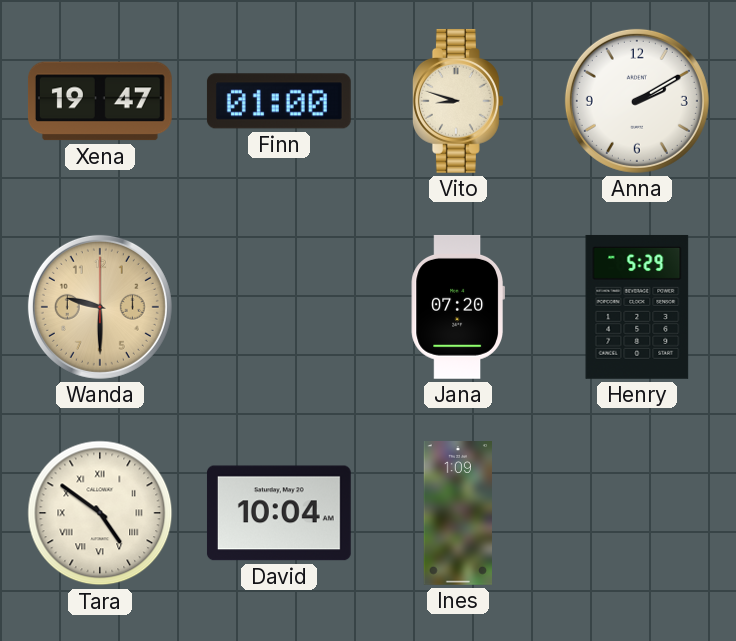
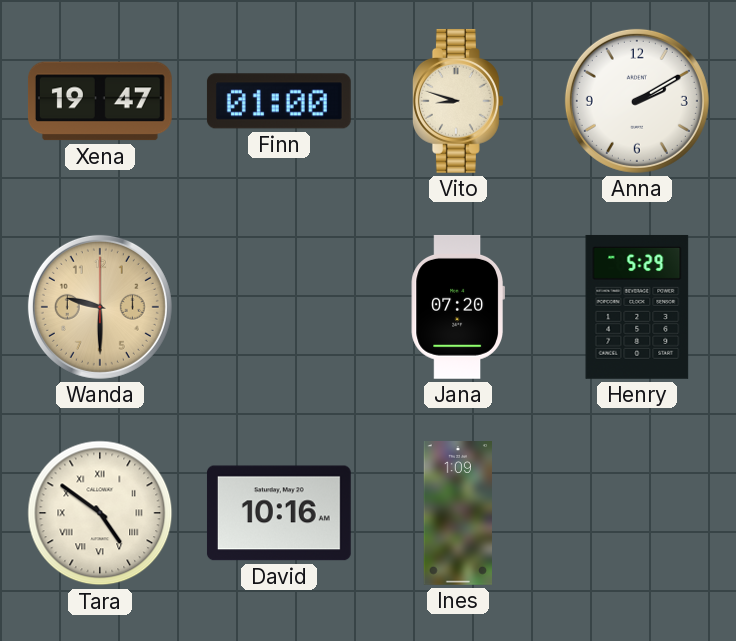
David: 10:04 -> 10:16 (279, 513)
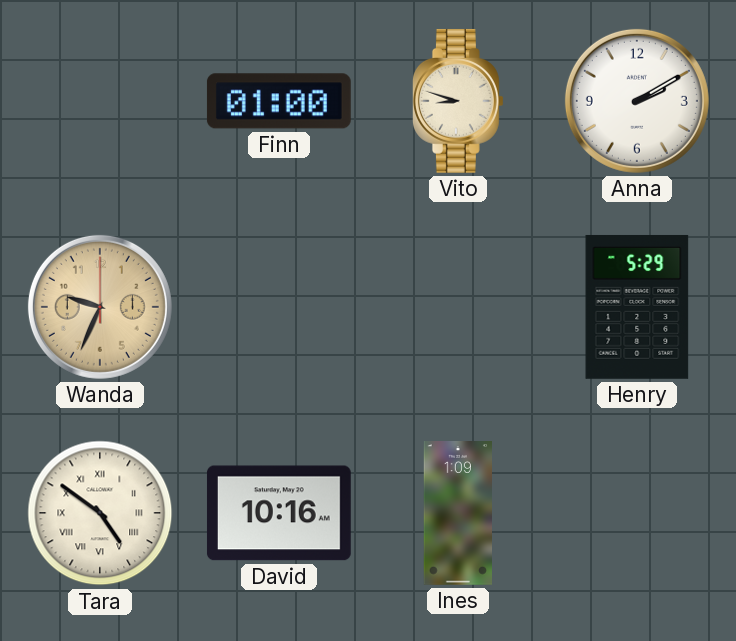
Xena: 19:47 -> none (100, 101)
Wanda: 9:30 -> 9:34 (100, 307)
Jana: 07:20 -> none (457, 307)
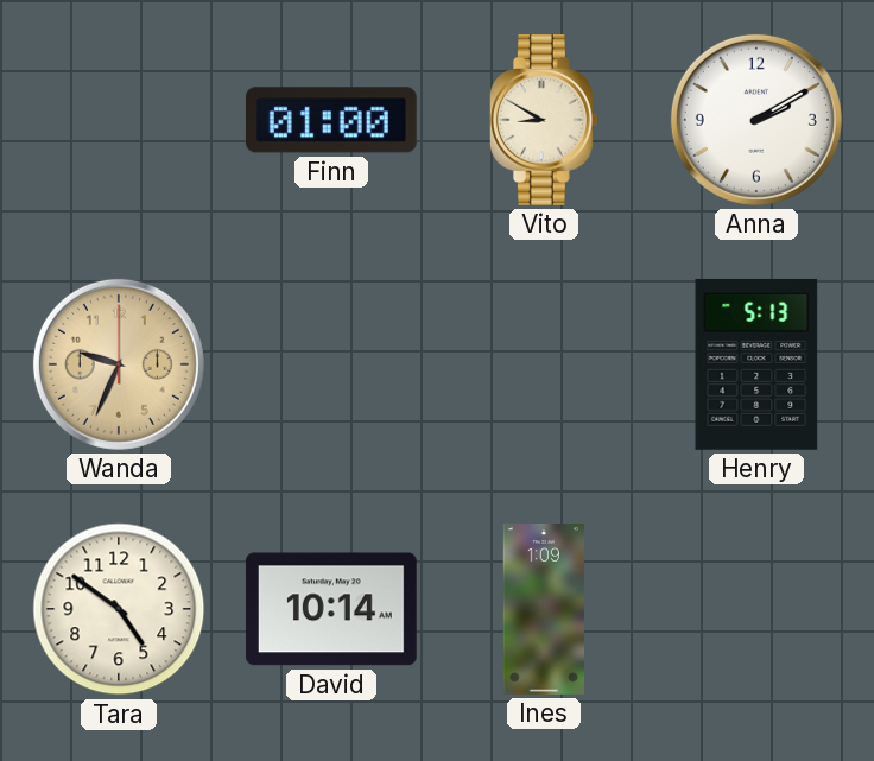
Vito: 8:48 -> 8:50 (544, 120)
Henry: 5:29 -> 5:13 (756, 364)
Tara numerals: Roman -> Arabic (119, 609)
David: 10:16 -> 10:14 (331, 609)
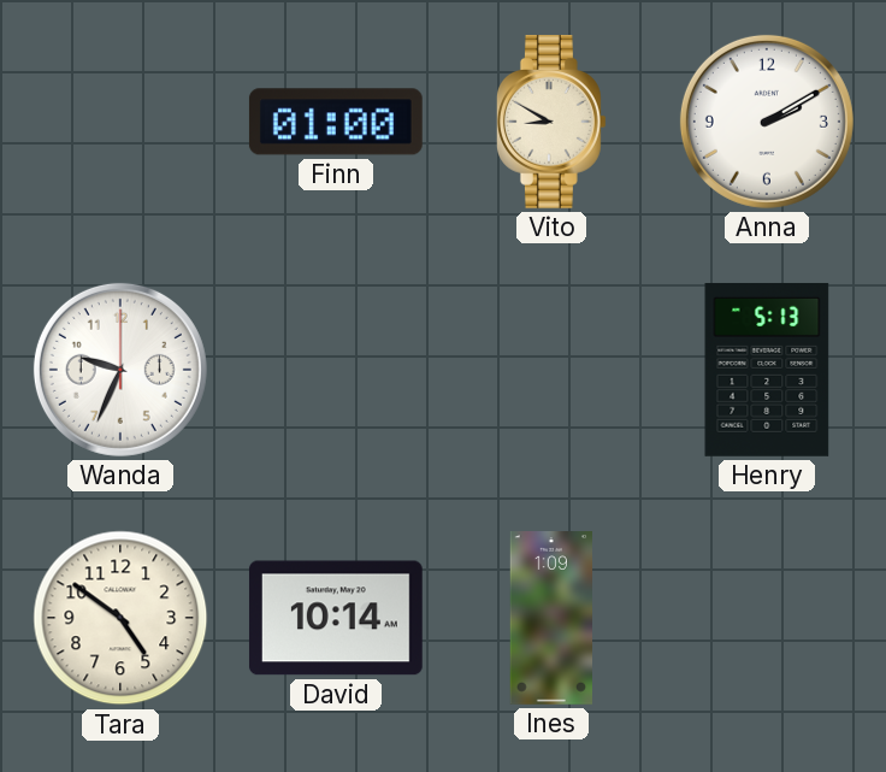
Wanda dial: champagne -> white (120, 370)
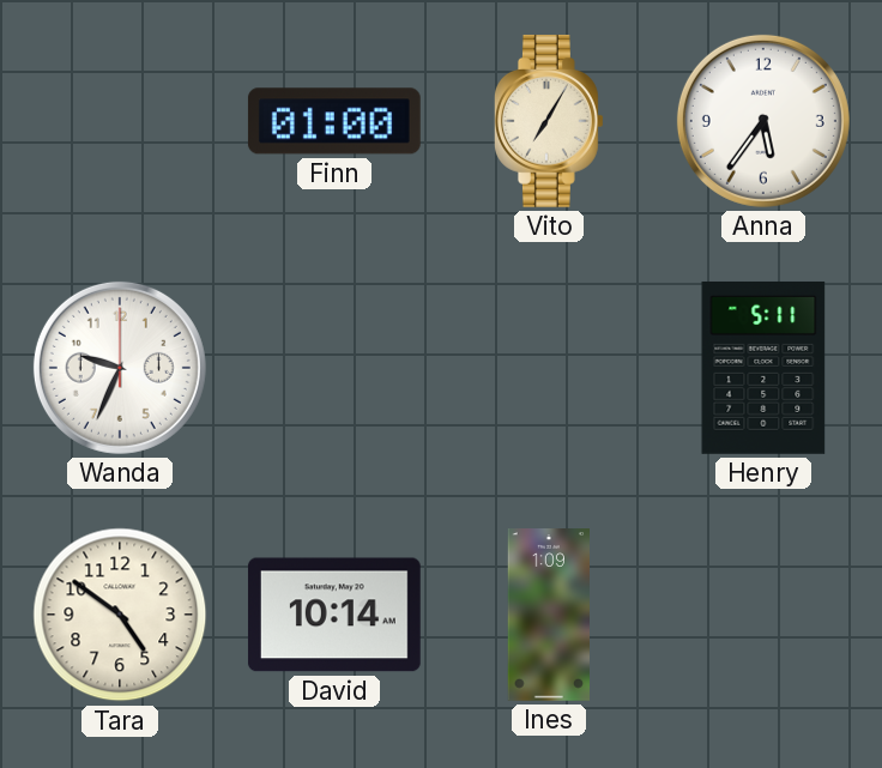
Vito: 8:50 -> 7:05 (549, 121)
Anna: 2:10 -> 5:36 (763, 121)
Henry: 5:13 -> 5:11 (763, 368)
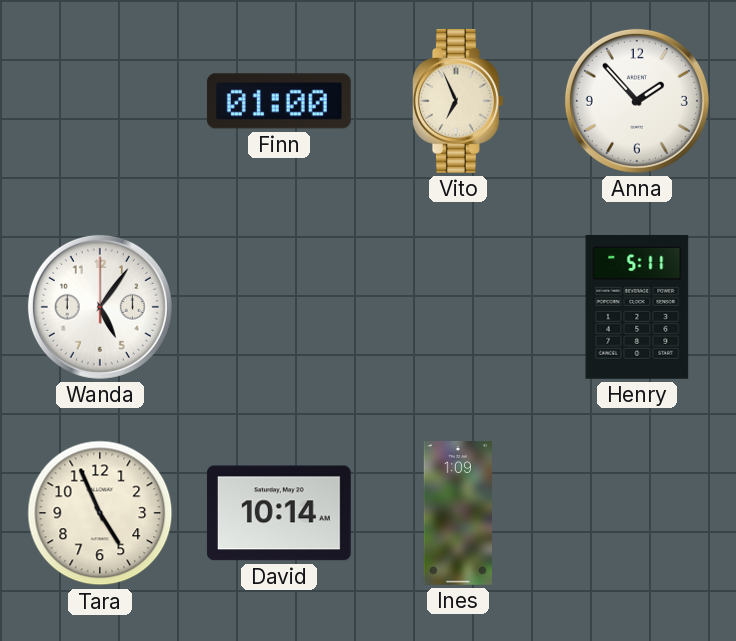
Vito: 7:05 -> 6:56 (458, 101)
Anna: 5:36 -> 1:53 (637, 101)
Wanda: 9:34 -> 5:06 (100, 307)
Tara: 4:51 -> 4:56 (100, 513)
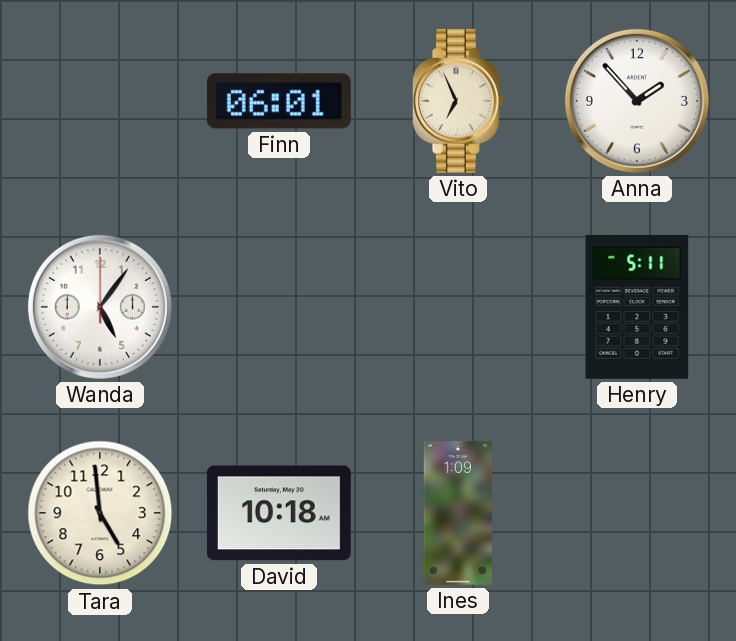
Finn: 01:00 -> 06:01 (279, 101)
Tara: 4:56 -> 4:59 (100, 513)
David: 10:14 -> 10:18 (279, 513)
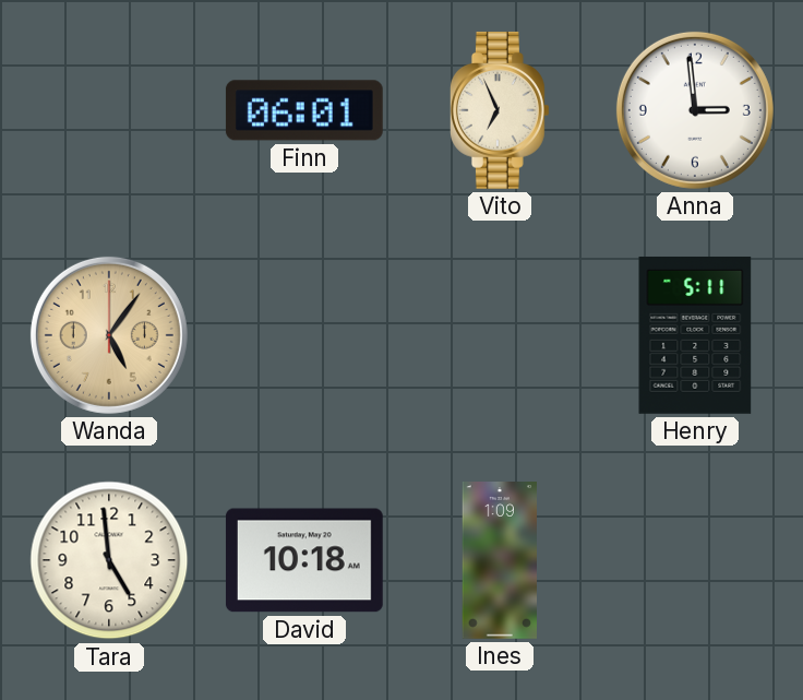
Anna: 1:53 -> 2:59 (695, 110)
Wanda dial: white -> champagne (109, 335)
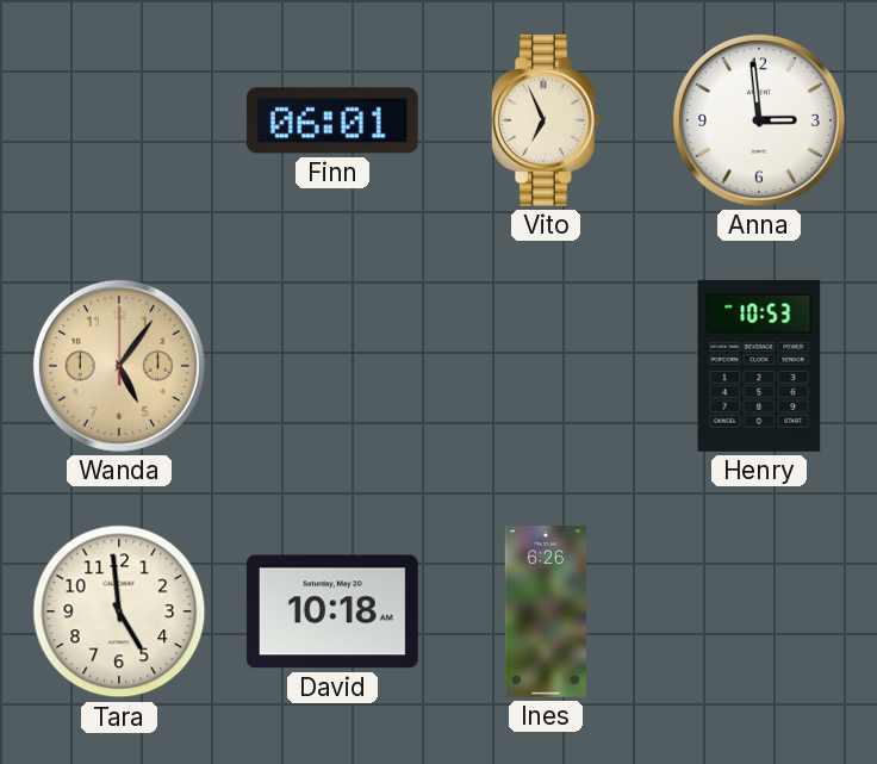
Henry: 5:11 -> 10:53 (759, 366)
Ines: 1:09 -> 6:26 (545, 613)
